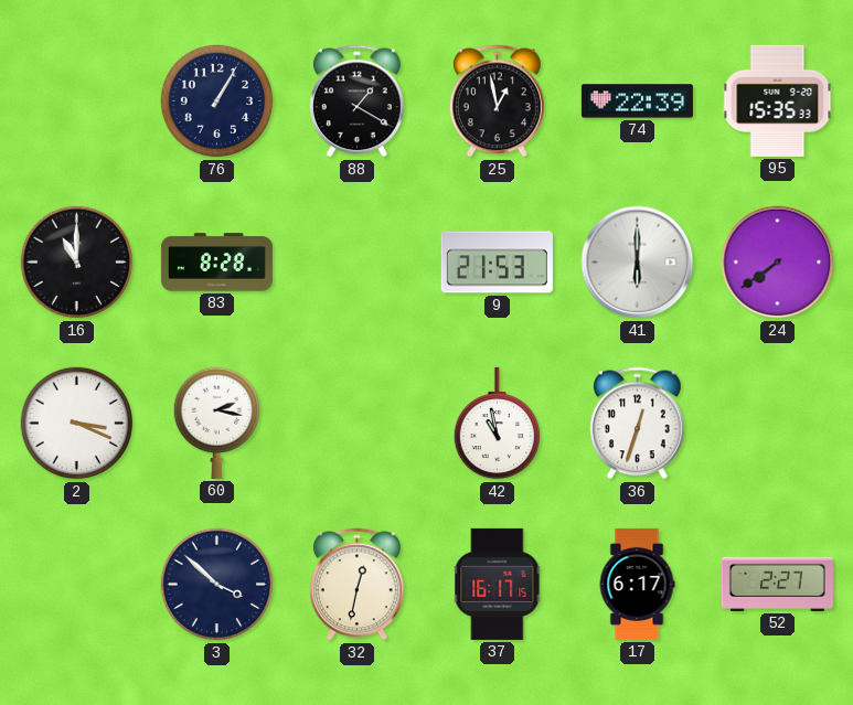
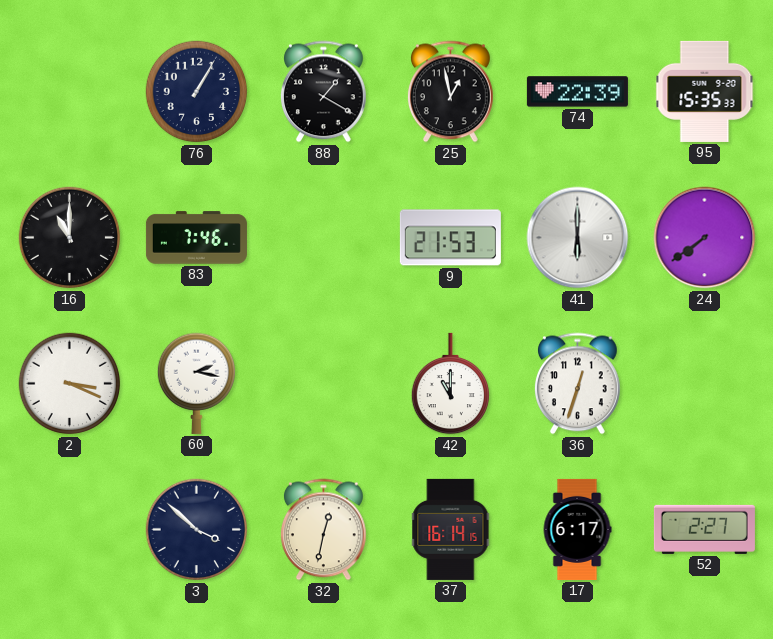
83: 8:28 -> 7:46 (196, 238)
42: 10:58 -> 11:00 (450, 384)
37: 16:17 -> 16:14 (451, 529)
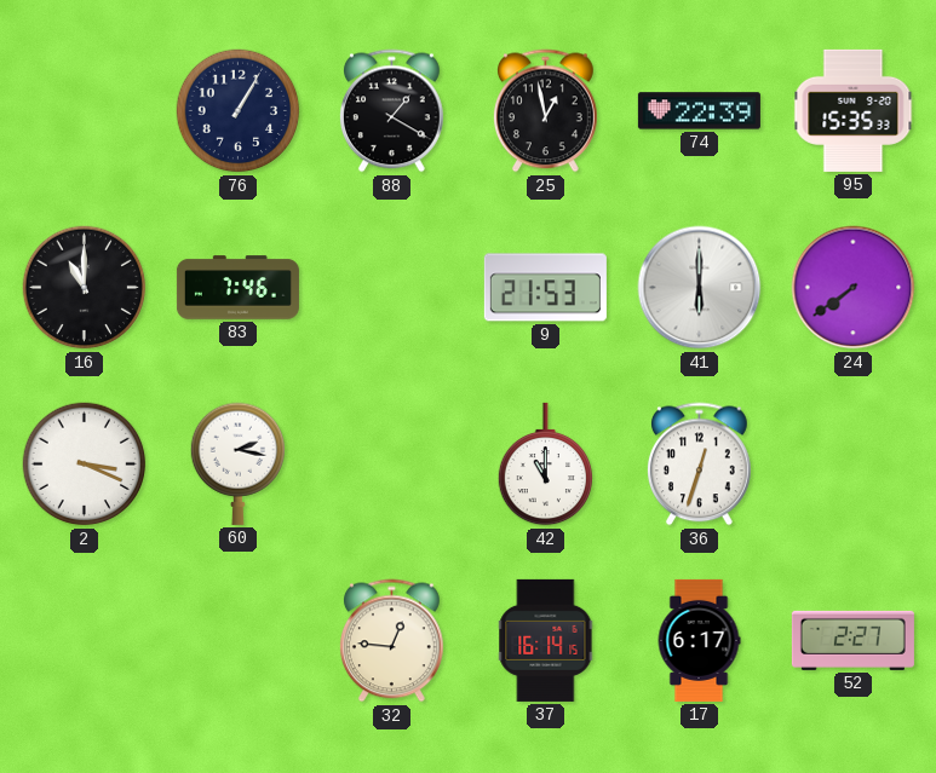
3: 3:52 -> none (197, 530)
32: 12:32 -> 12:46 (392, 641)
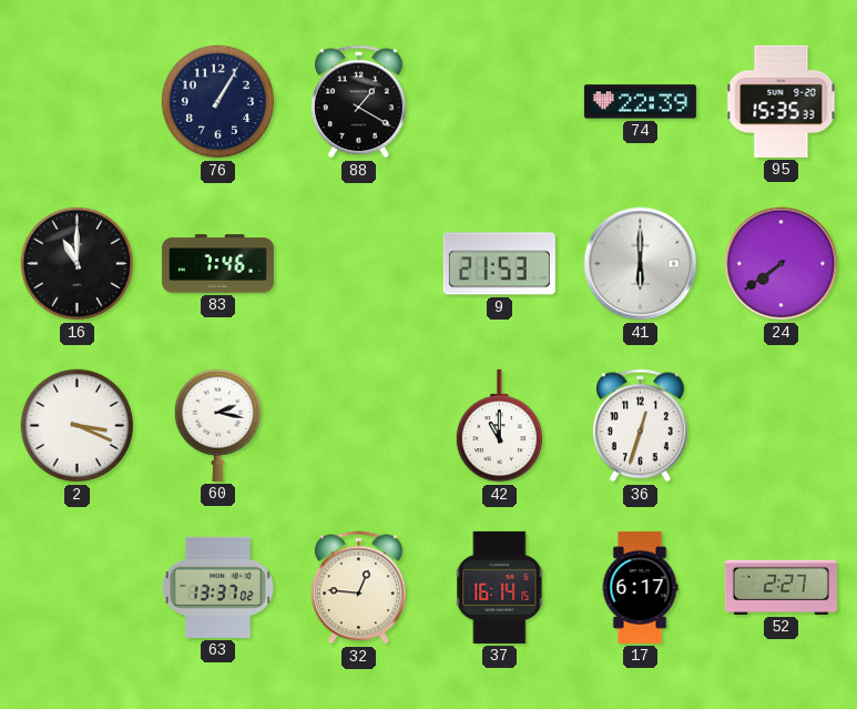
25: 12:58 -> none (546, 111)
63: none -> 13:37 (217, 587)
